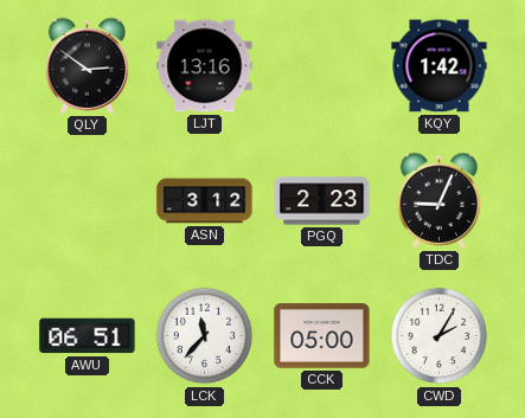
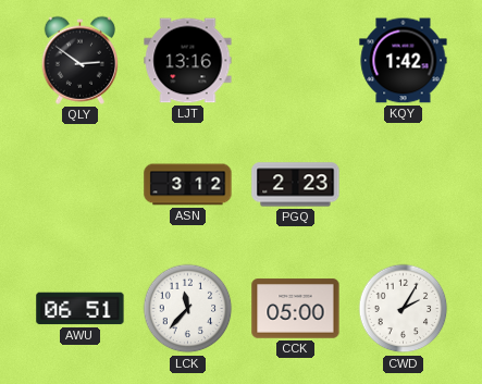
TDC: 9:04 -> none (438, 200)
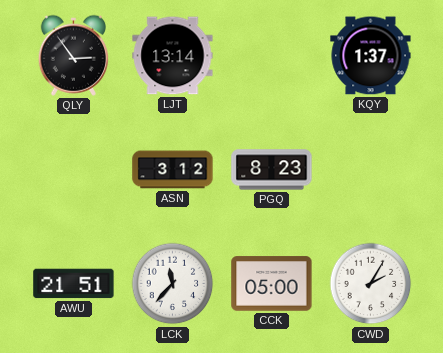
QLY: 2:51 -> 2:54 (73, 55)
LJT: 13:16 -> 13:14 (173, 56)
KQY: 1:42 -> 1:37 (371, 56)
PGQ: 2:23 -> 8:23 (272, 170)
AWU: 06:51 -> 21:51 (74, 284)
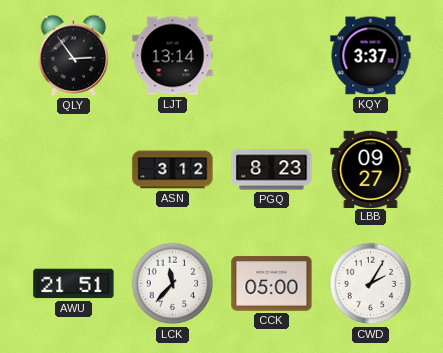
KQY: 1:37 -> 3:37 (371, 56)
LBB: none -> 09:27 (371, 169)
